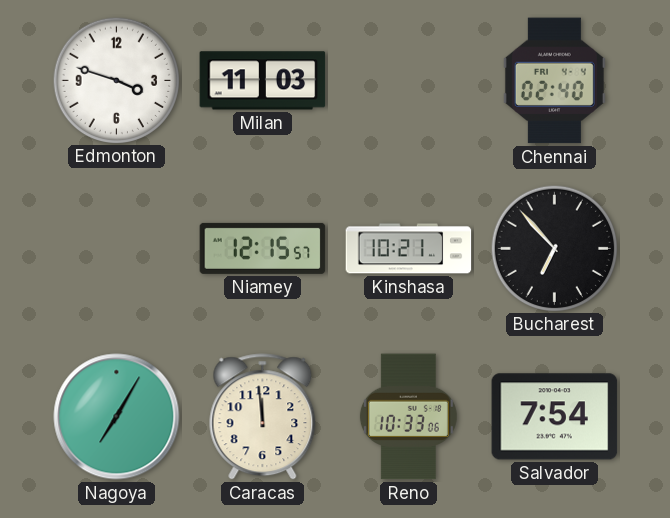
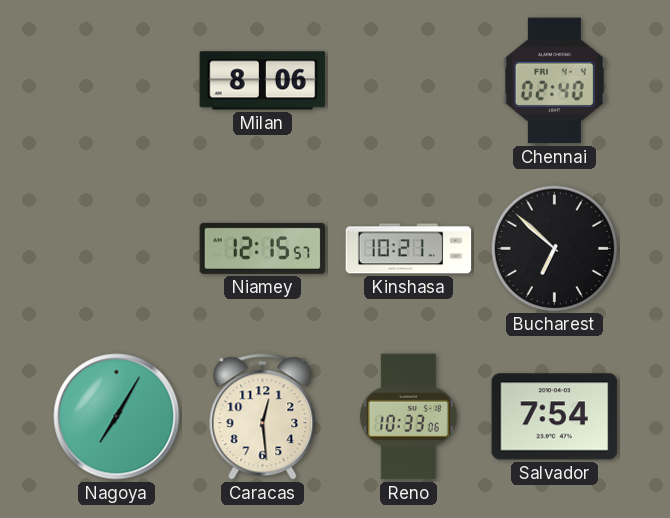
Edmonton: 3:48 -> none (116, 80)
Milan: 11:03 -> 8:06 (263, 81)
Bucharest: 6:53 -> 6:52 (554, 248)
Caracas: 11:59 -> 12:29 (263, 417)
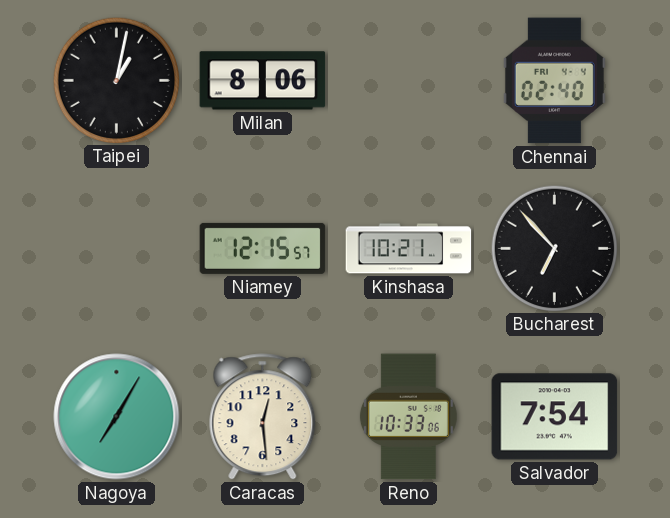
Taipei: none -> 1:02 (116, 80)
Bucharest: 6:52 -> 6:53 (554, 248)
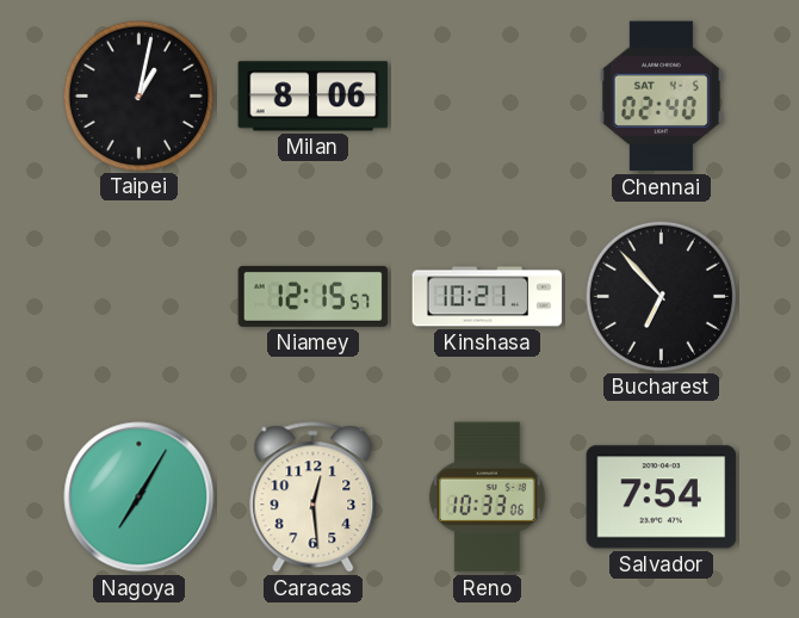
Chennai date: FRI 4-4 -> SAT 4-5 (661, 97)
